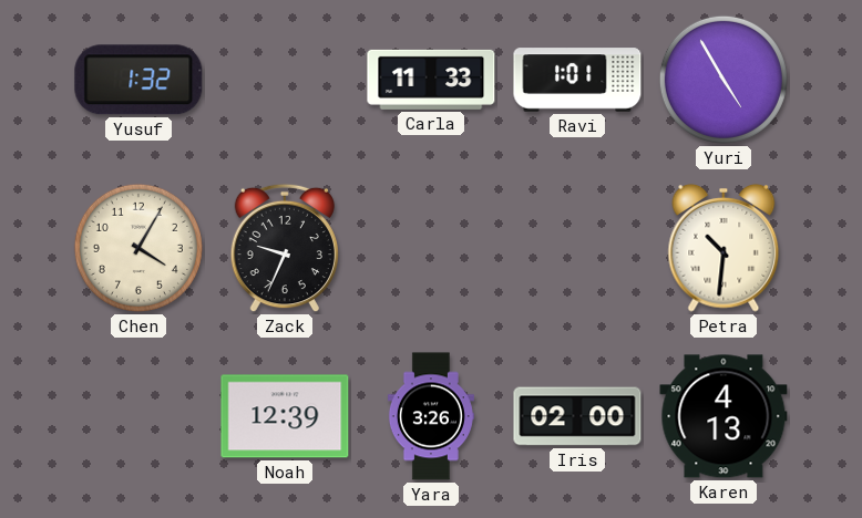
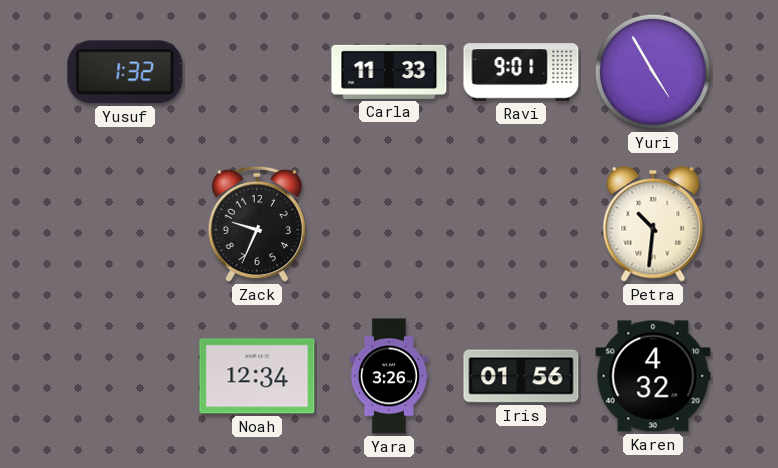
Ravi: 1:01 -> 9:01 (521, 72)
Chen: 4:05 -> none (138, 248)
Noah: 12:39 -> 12:34 (257, 376)
Iris: 02:00 -> 01:56 (521, 376)
Karen: 4:13 -> 4:32 (653, 376)
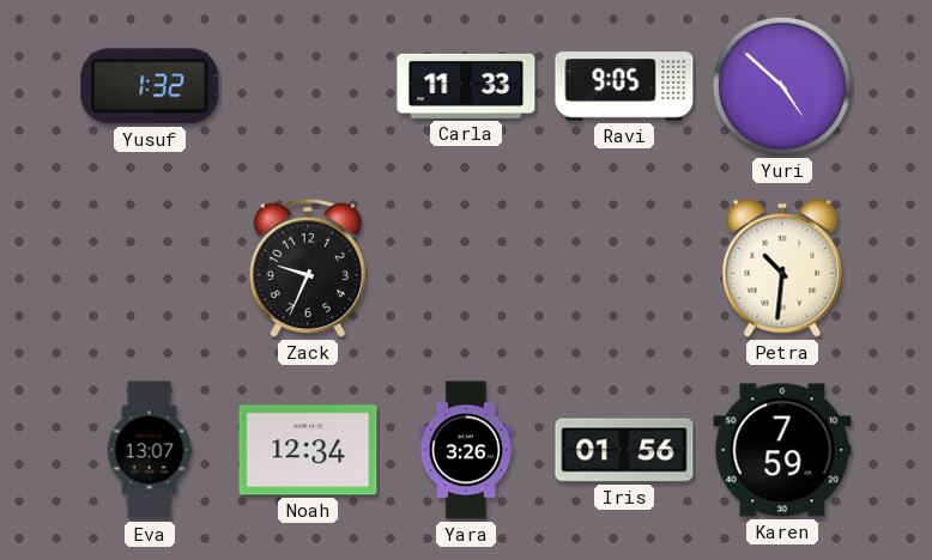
Ravi: 9:01 -> 9:05 (624, 86)
Yuri: 4:55 -> 4:52 (782, 86)
Eva: none -> 13:07 (150, 450)
Karen: 4:32 -> 7:59 (782, 450)
